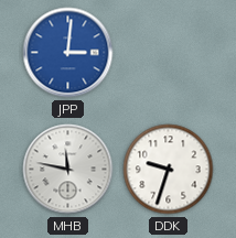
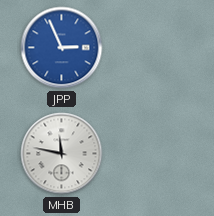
JPP: 3:01 -> 2:56 (62, 48)
DDK: 9:33 -> none (169, 170)
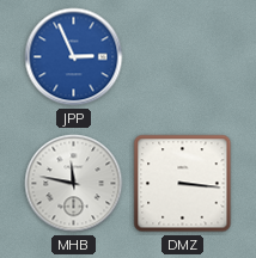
DMZ: none -> 3:16 (183, 184)
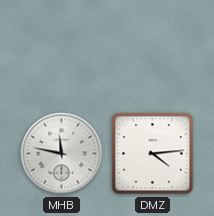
JPP: 2:56 -> none (74, 57)
DMZ: 3:16 -> 4:14 (153, 154)
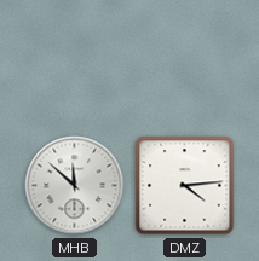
MHB: 11:47 -> 11:52 (75, 186)
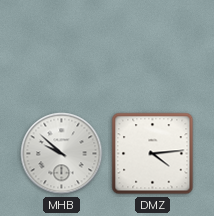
MHB: 11:52 -> 9:52 (62, 154)
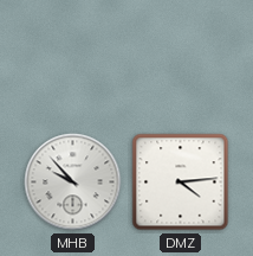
MHB: 9:52 -> 9:53 (73, 183)
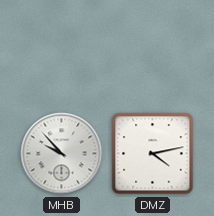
DMZ: 4:14 -> 4:13 (153, 154)
